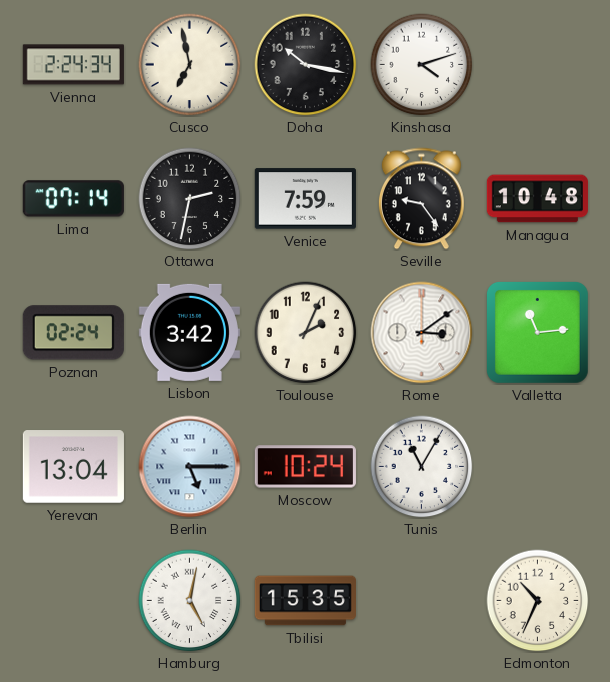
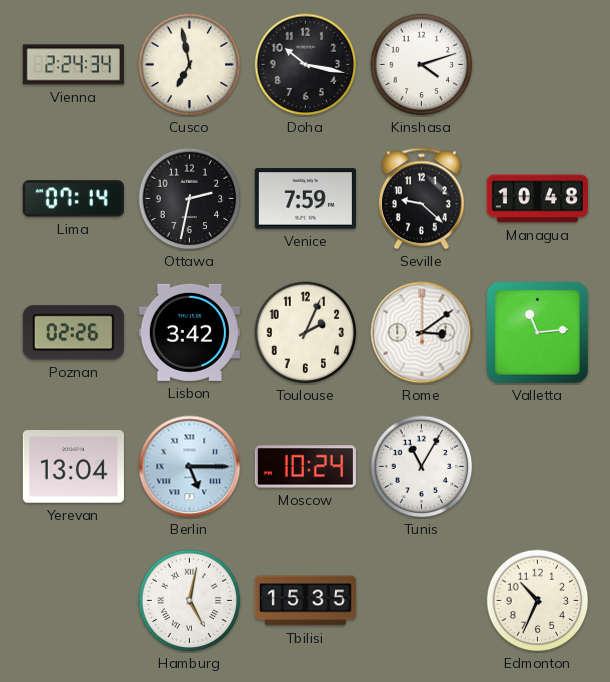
Seville: 9:24 -> 9:22 (421, 199)
Poznan: 02:24 -> 02:26 (73, 333)
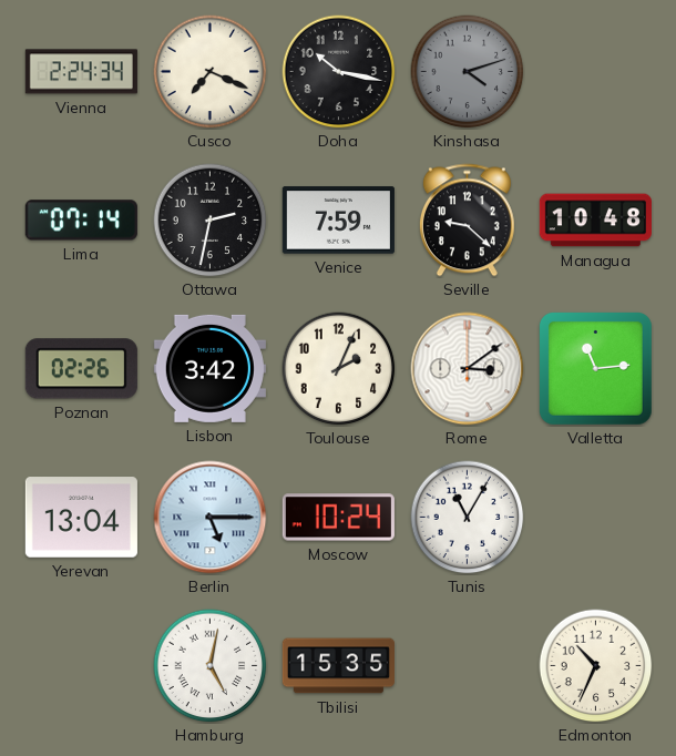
Cusco: 6:58 -> 7:19 (211, 72)
Kinshasa dial: white -> grey (468, 72)
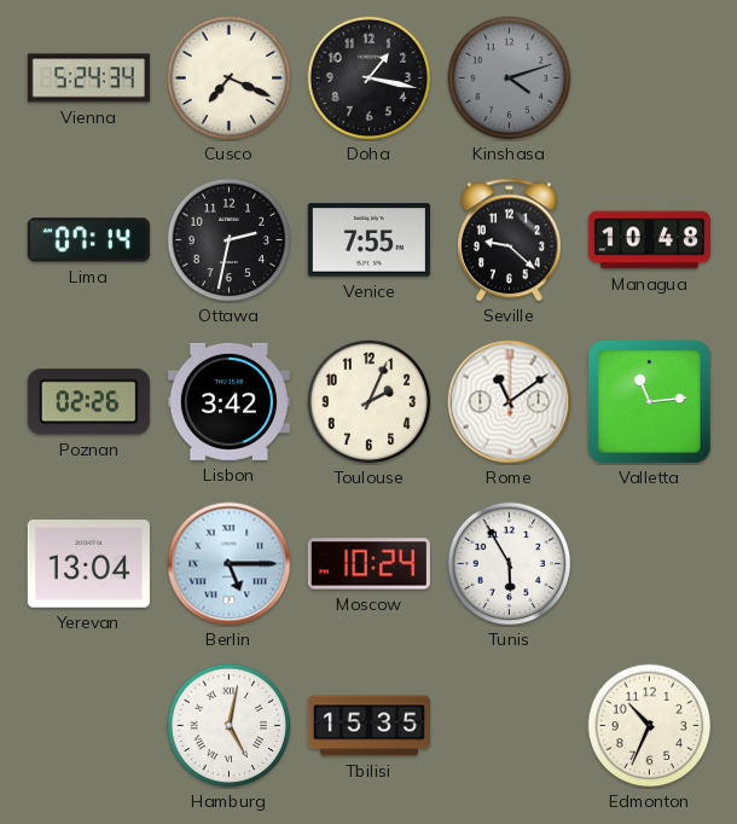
Vienna: 2:24 -> 5:24 (88, 79)
Doha: 10:17 -> 1:17 (370, 79)
Venice: 7:59 -> 7:55 (368, 240)
Rome: 3:09 -> 11:09 (510, 402)
Tunis: 11:05 -> 5:55 (510, 564)
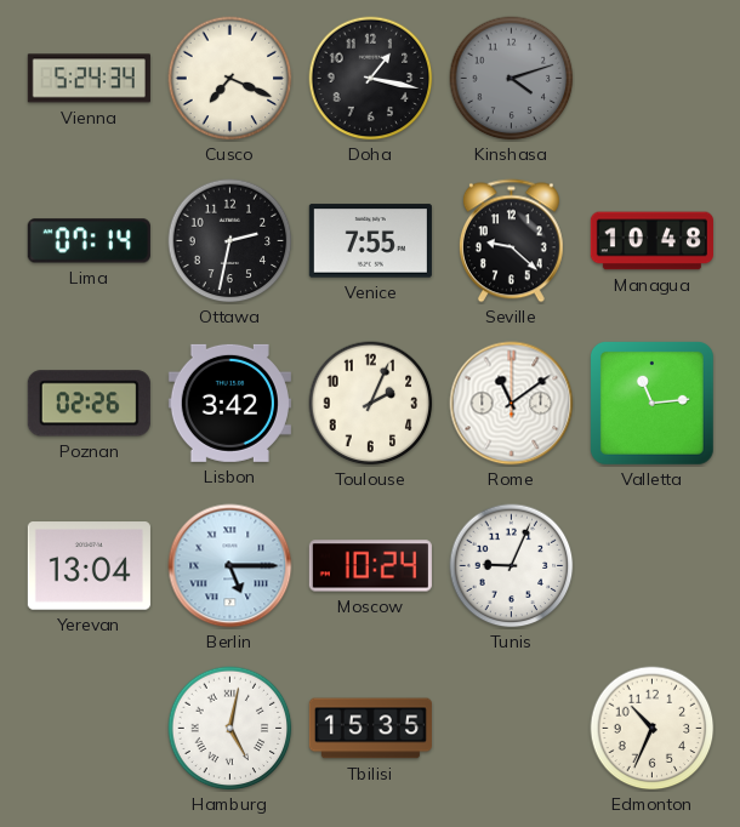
Tunis: 5:55 -> 9:04 (512, 566)
